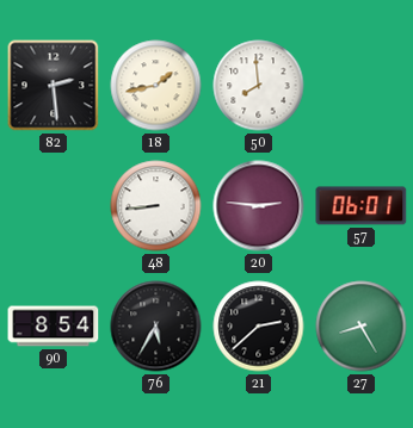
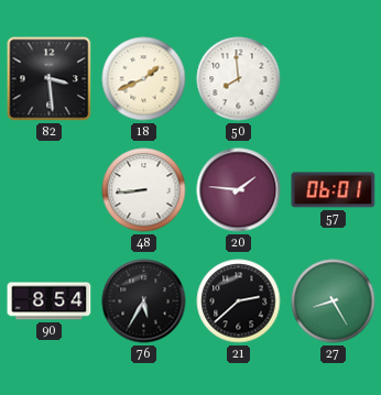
82: 2:29 -> 3:29 (50, 79)
18: 1:43 -> 1:41 (144, 79)
20: 2:46 -> 1:46 (239, 190)
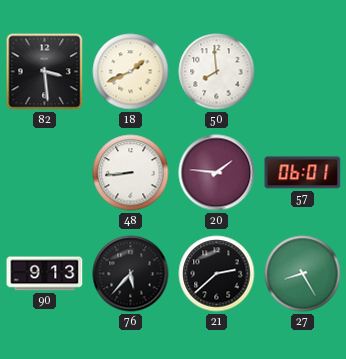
90: 8:54 -> 9:13 (45, 274)
76: 5:35 -> 5:37 (131, 274)
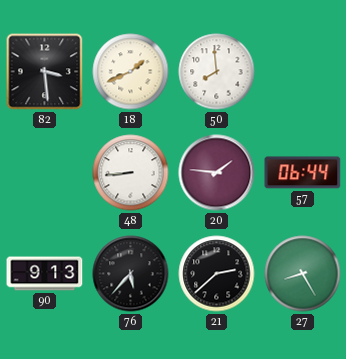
57: 06:01 -> 06:44 (303, 173)
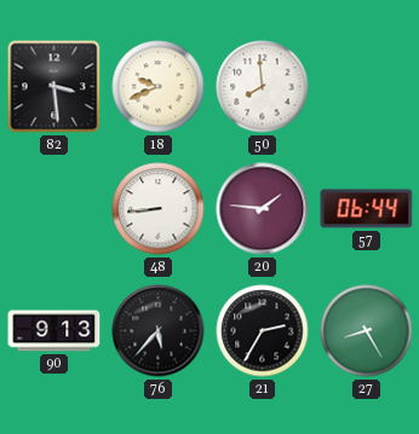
18: 1:41 -> 9:41 (159, 87)
21: 2:38 -> 2:35 (263, 331)
